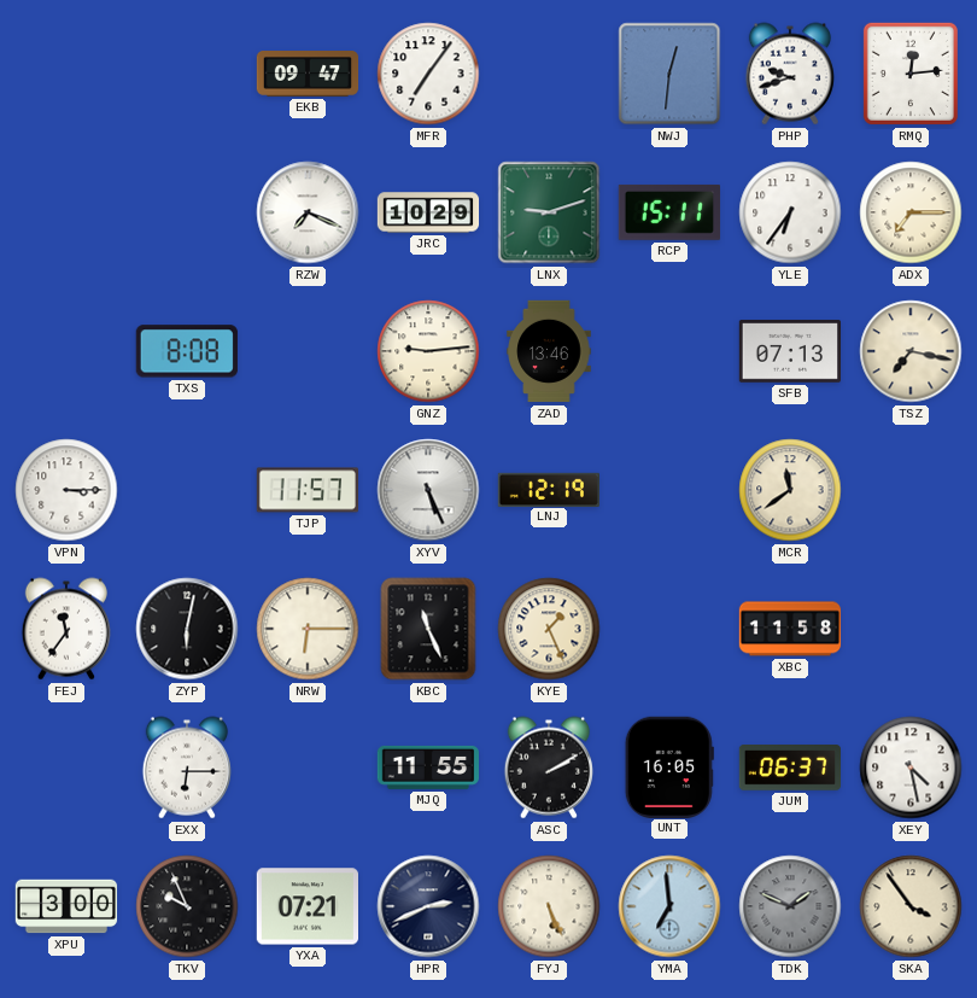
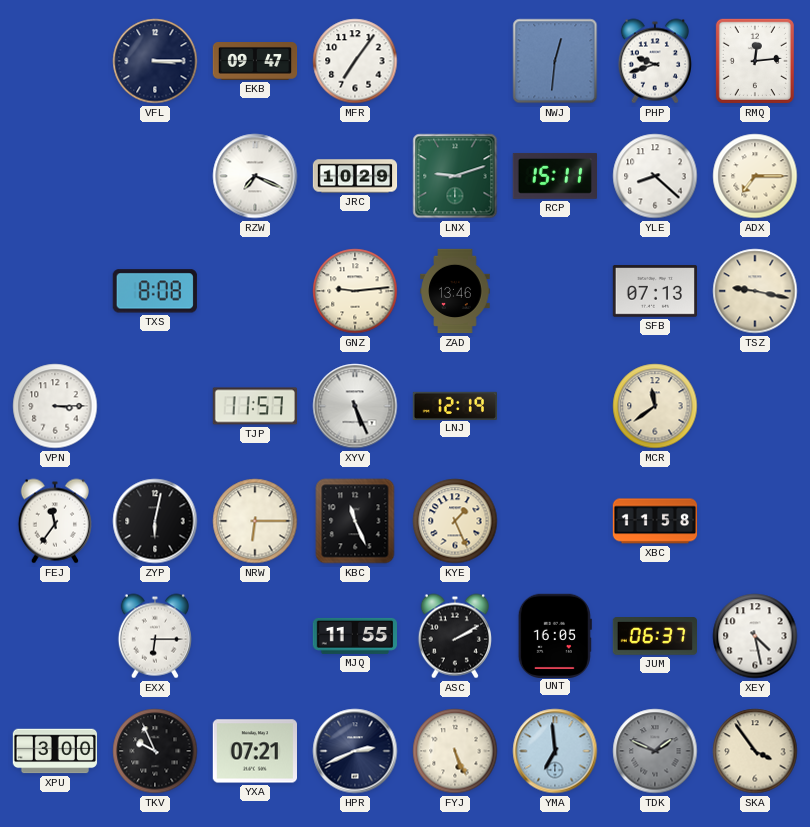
VFL: none -> 3:15 (155, 61)
YLE: 6:36 -> 8:22 (655, 176)
TSZ: 7:17 -> 9:17 (755, 291)
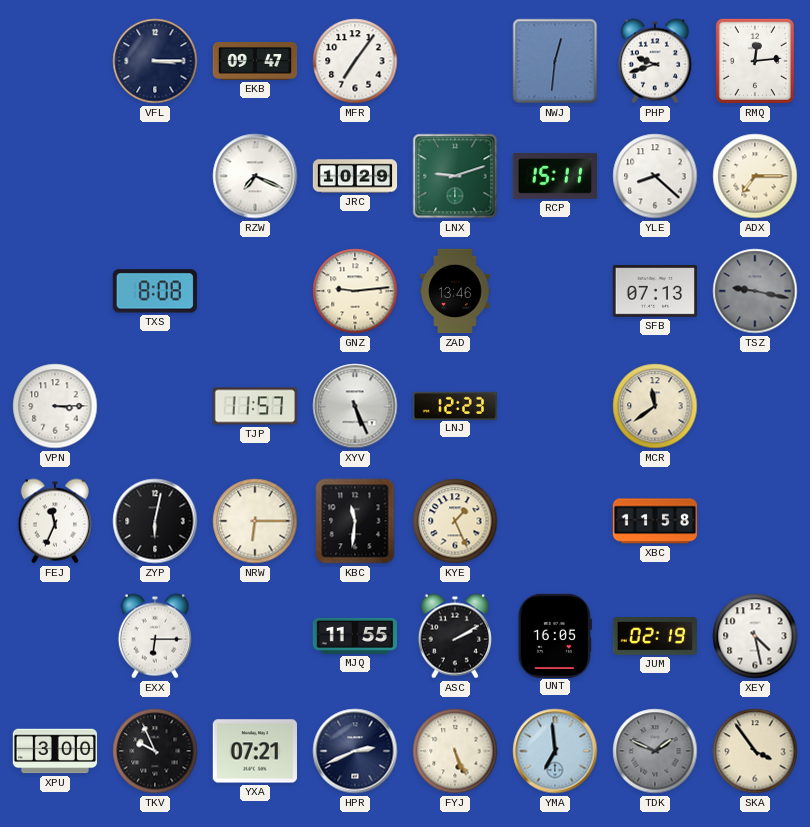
TSZ dial: cream -> grey (755, 291)
LNJ: 12:19 -> 12:23 (454, 405)
FEJ: 11:36 -> 11:34 (55, 521)
KBC: 11:26 -> 11:31 (355, 521)
JUM: 06:37 -> 02:19 (654, 636)
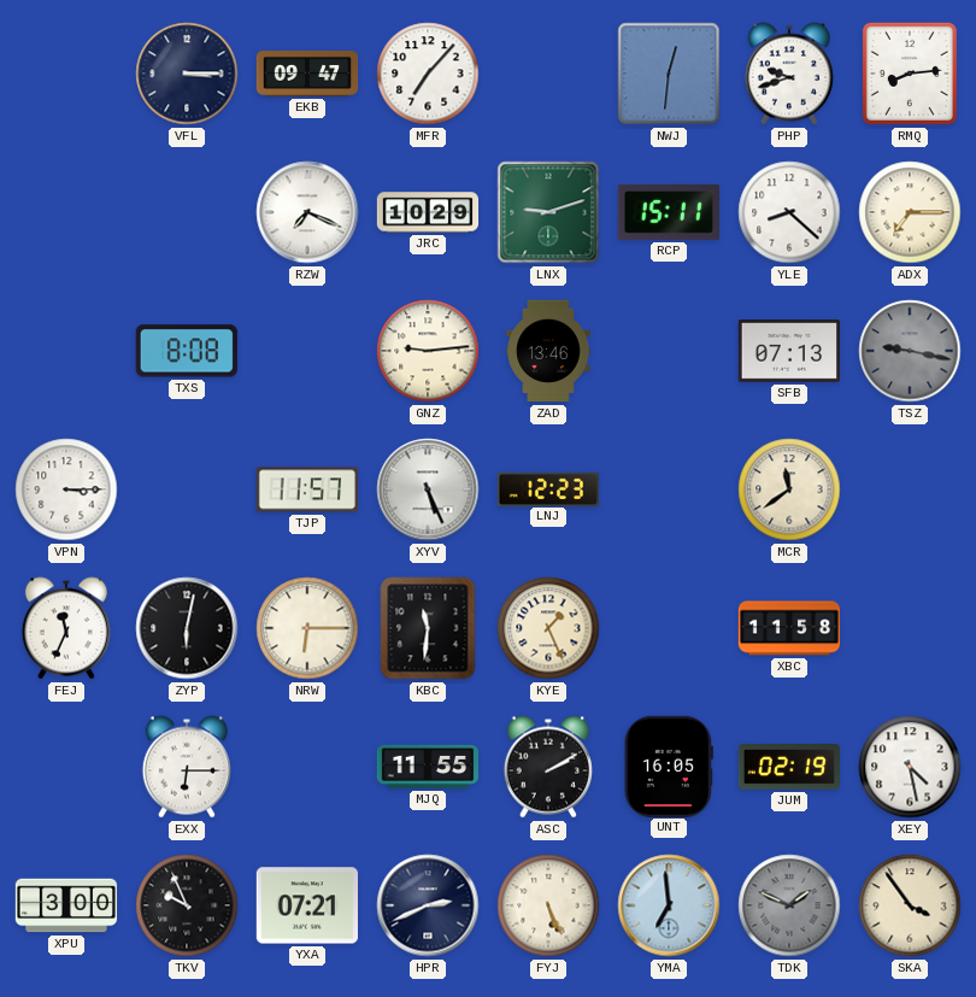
MFR: 7:06 -> 7:07 (428, 74)
RMQ: 12:14 -> 8:14 (910, 74)
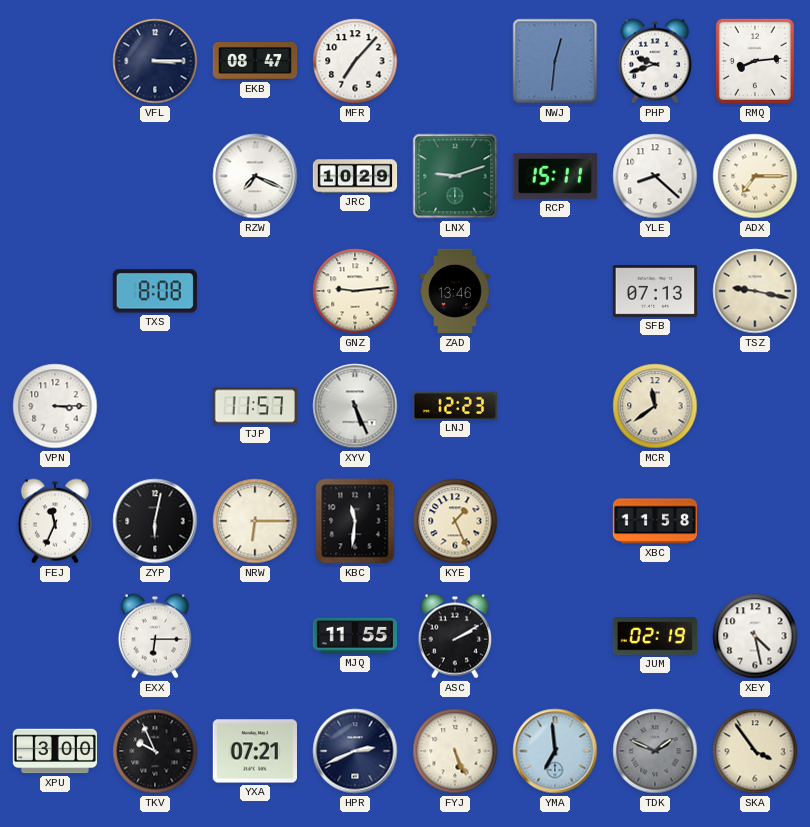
EKB: 09:47 -> 08:47 (255, 62)
TSZ dial: grey -> cream (755, 291)
UNT: 16:05 -> none (669, 766)
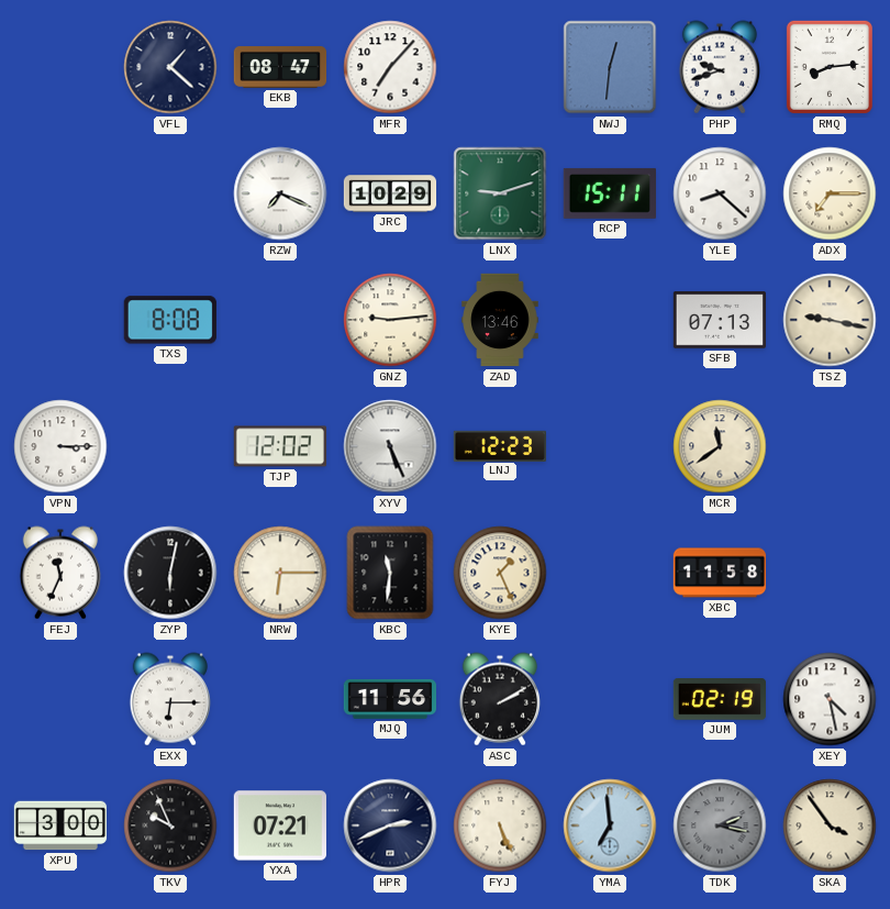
VFL: 3:15 -> 1:22 (170, 67)
TJP: 11:57 -> 12:02 (279, 446)
MJQ: 11:55 -> 11:56 (389, 699)
TDK: 1:49 -> 2:17 (720, 825)
